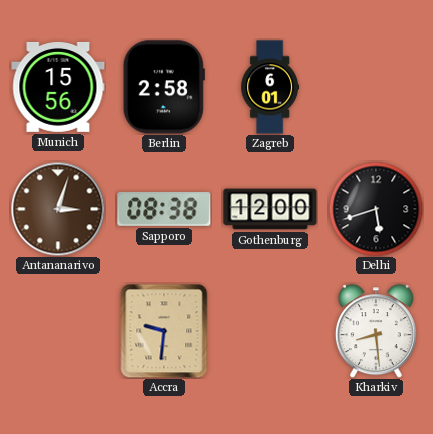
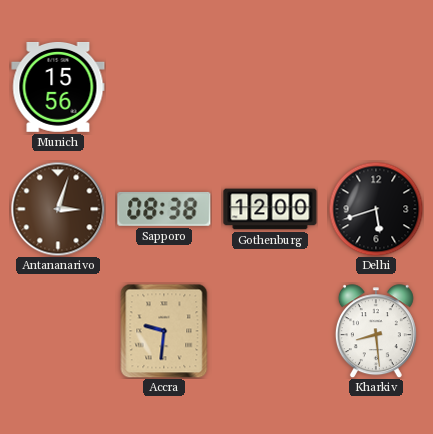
Berlin: 2:58 -> none (164, 87)
Zagreb: 6:01 -> none (270, 87)
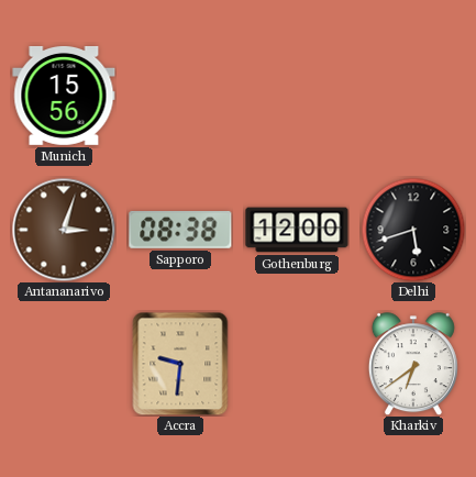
Kharkiv: 8:29 -> 6:39 (413, 364)
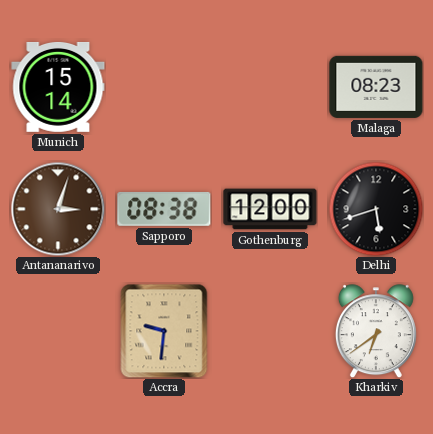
Munich: 15:56 -> 15:14 (58, 87)
Malaga: none -> 08:23 (376, 87)
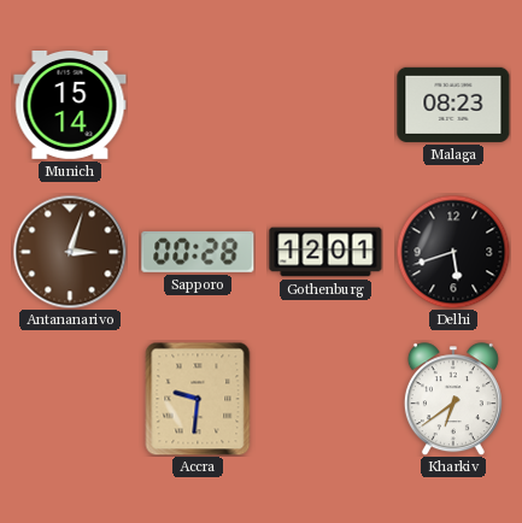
Sapporo: 08:38 -> 00:28 (198, 252)
Gothenburg: 12:00 -> 12:01 (325, 252)
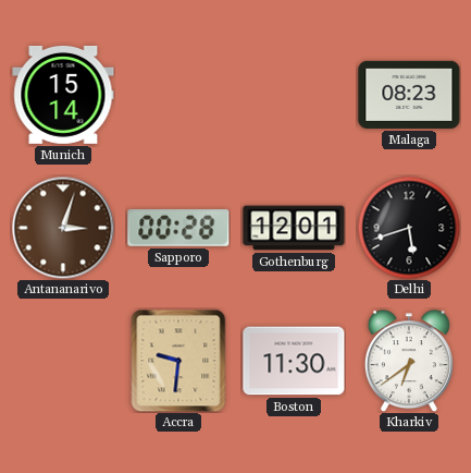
Boston: none -> 11:30 (294, 361)
